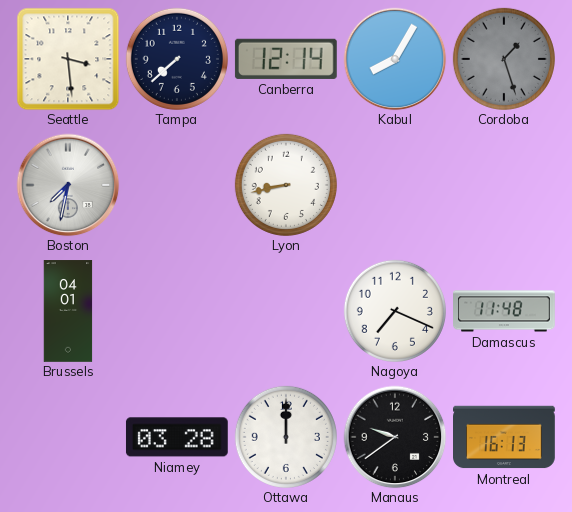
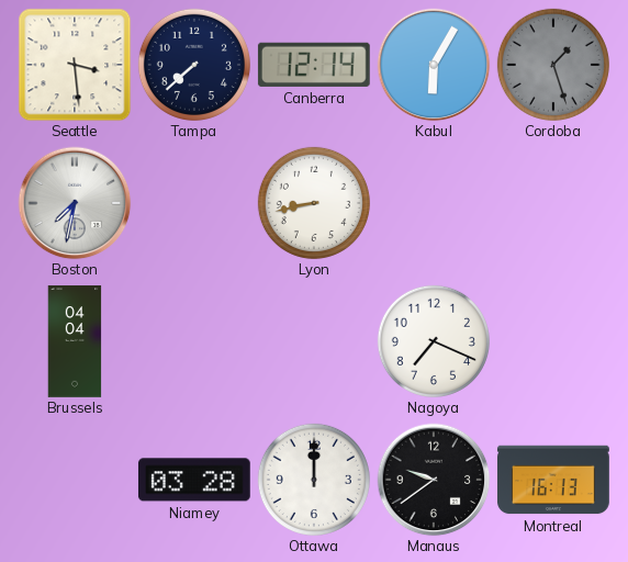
Kabul: 8:05 -> 6:05 (434, 65)
Brussels: 04:01 -> 04:04 (75, 341)
Damascus: 11:48 -> none (505, 311)
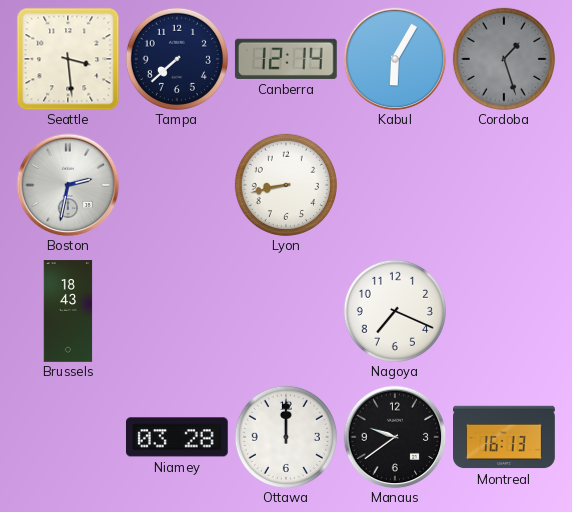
Boston: 7:32 -> 2:32 (68, 185)
Brussels: 04:04 -> 18:43 (68, 311)
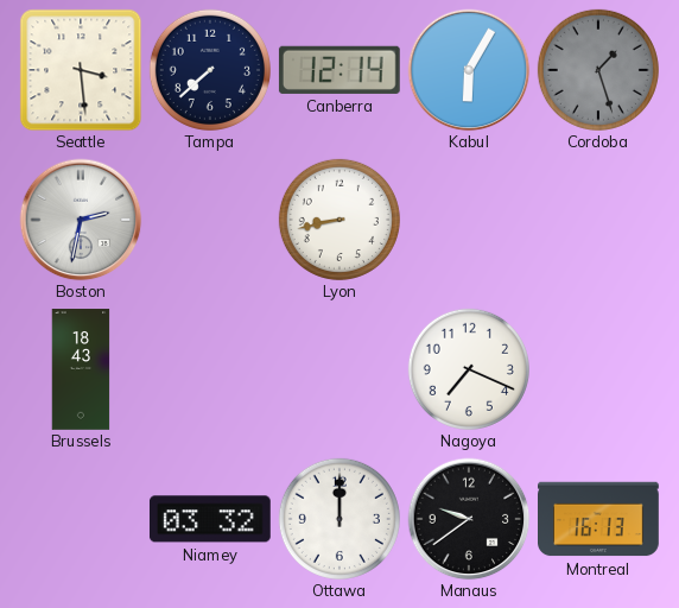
Niamey: 03:28 -> 03:32 (210, 519)
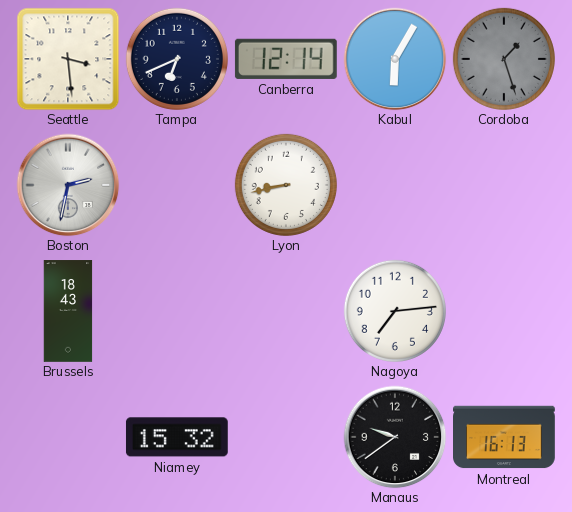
Tampa: 7:38 -> 6:41 (177, 59)
Nagoya: 7:19 -> 7:14 (395, 311)
Niamey: 03:32 -> 15:32 (177, 437)
Ottawa: 12:00 -> none (339, 519)
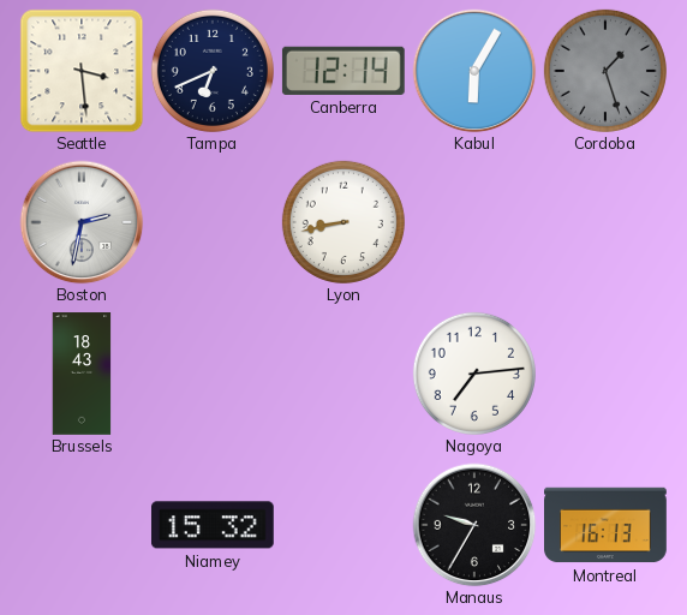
Manaus: 9:39 -> 9:35 (474, 525)
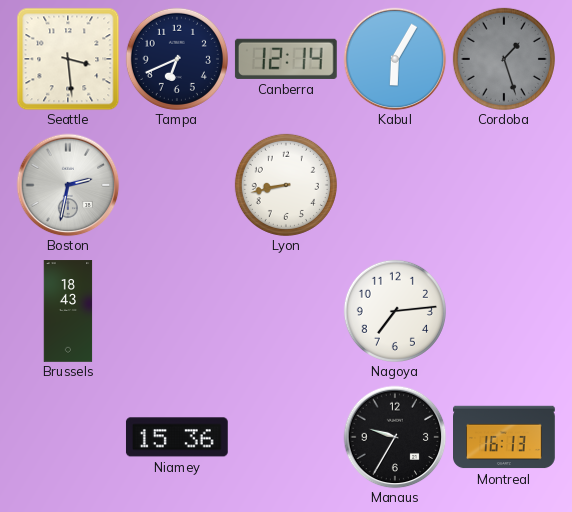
Niamey: 15:32 -> 15:36 (177, 437)
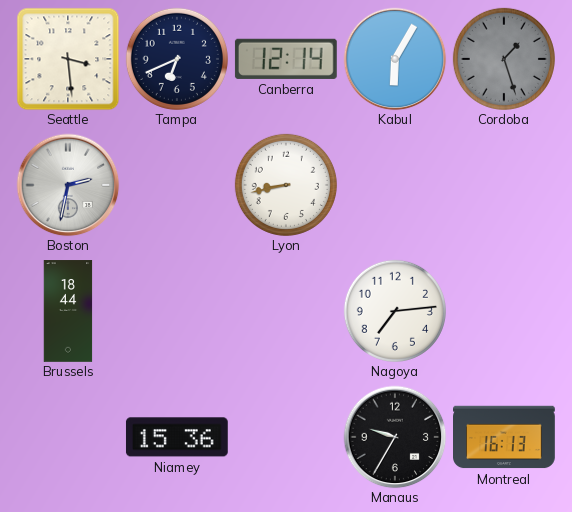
Brussels: 18:43 -> 18:44 (68, 311)
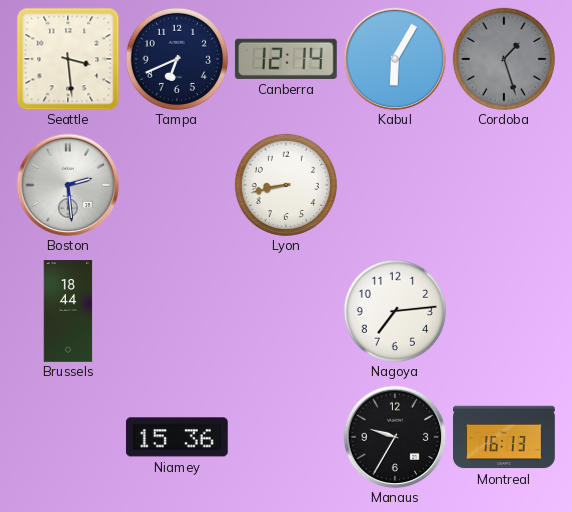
Boston: 2:32 -> 2:29 (68, 185)
